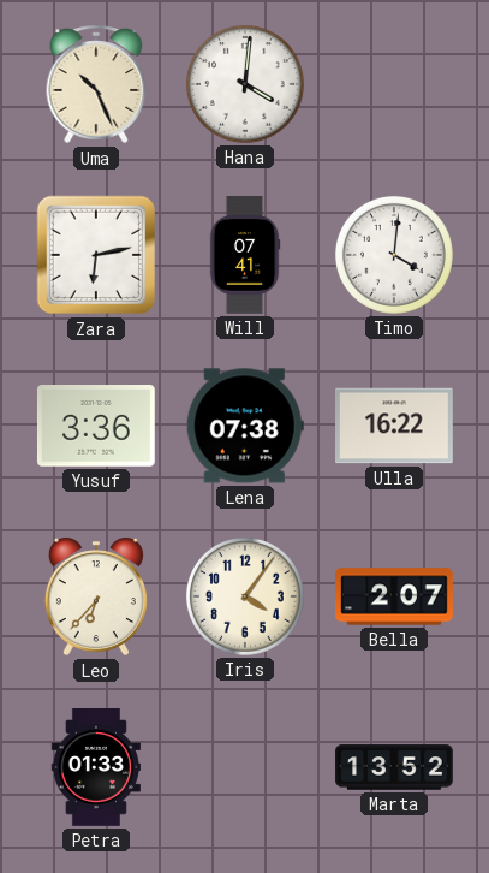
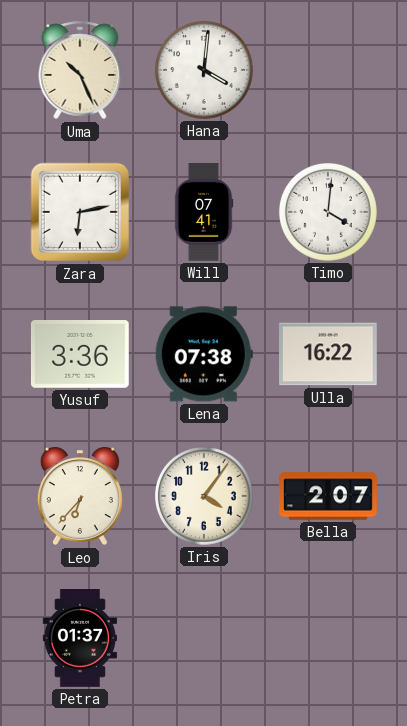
Petra: 01:33 -> 01:37 (80, 638)
Marta: 13:52 -> none (394, 767)
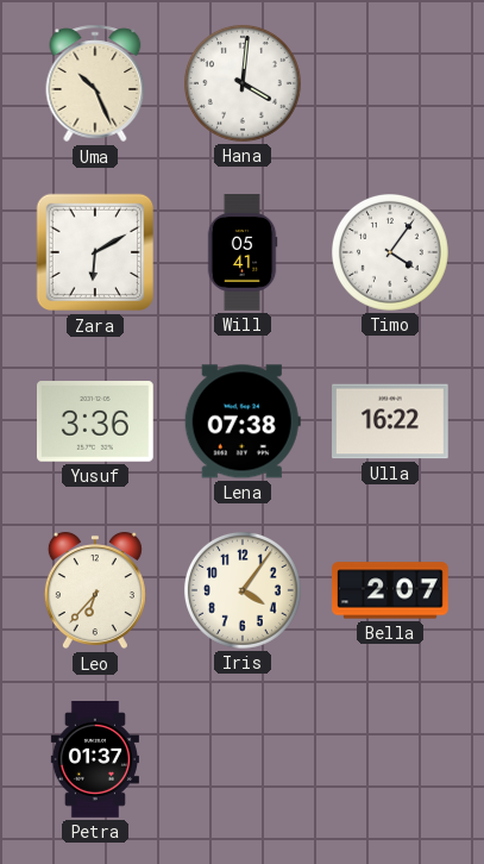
Zara: 6:13 -> 6:10 (95, 252)
Will: 07:41 -> 05:41 (243, 252)
Timo: 4:01 -> 4:06 (390, 252)
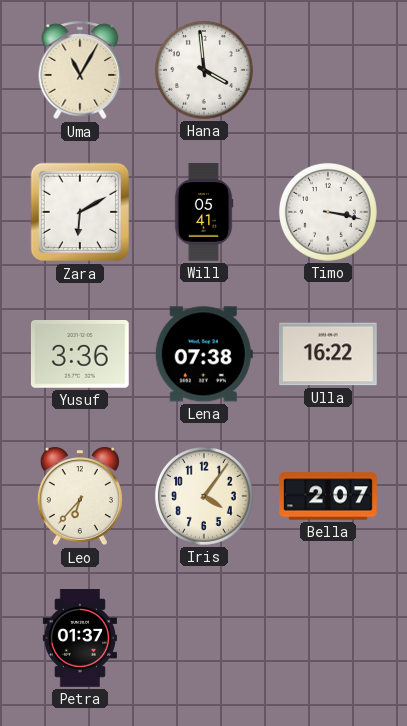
Uma: 10:26 -> 11:05 (80, 70)
Hana: 4:01 -> 3:59 (204, 70)
Timo: 4:06 -> 3:17 (328, 212)
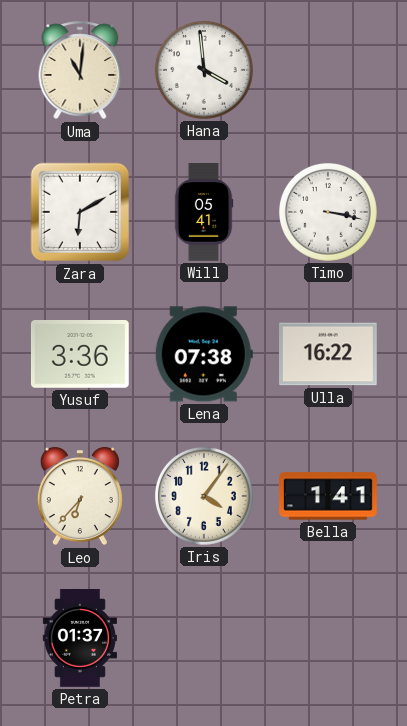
Uma: 11:05 -> 11:01 (80, 70)
Bella: 2:07 -> 1:41 (329, 496)
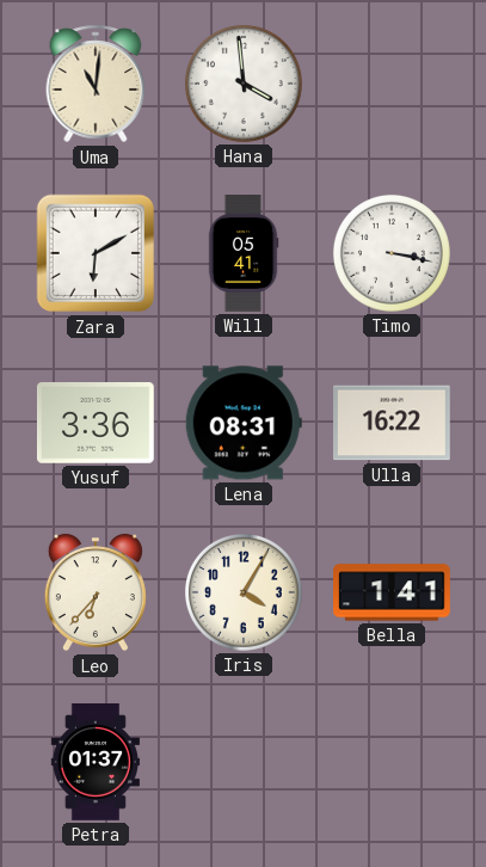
Lena: 07:38 -> 08:31 (244, 423)
Iris: 4:06 -> 4:05 (244, 592)
